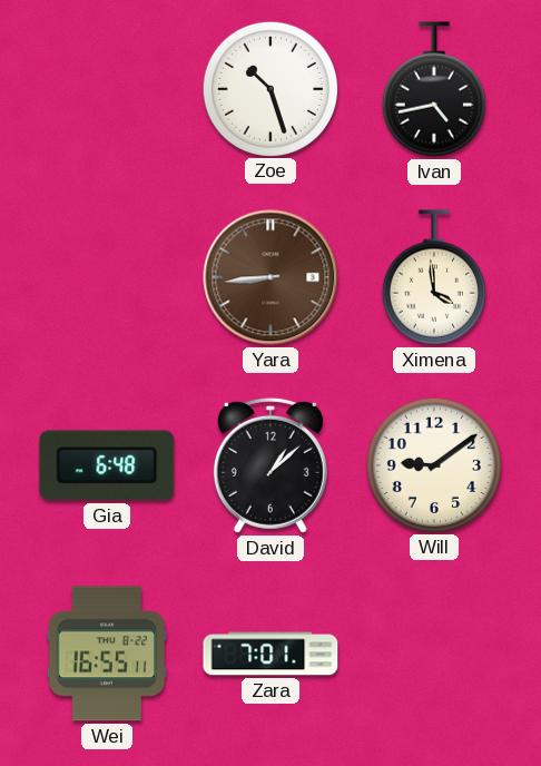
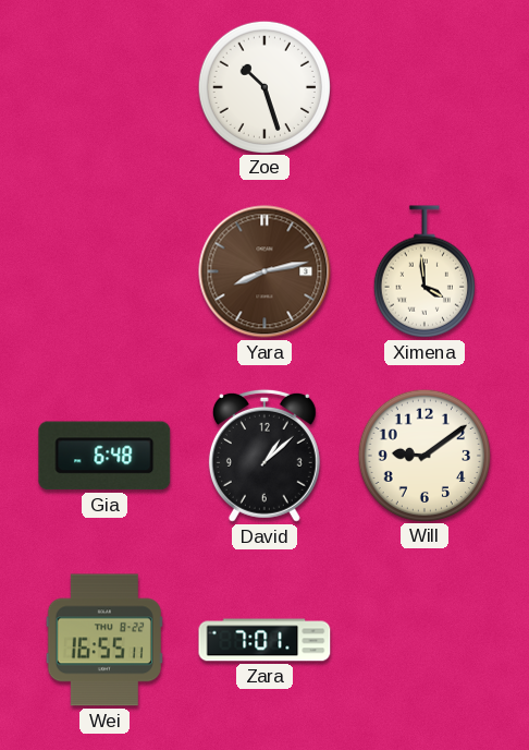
Ivan: 4:43 -> none (434, 89)
Yara: 8:44 -> 8:13 (264, 271)
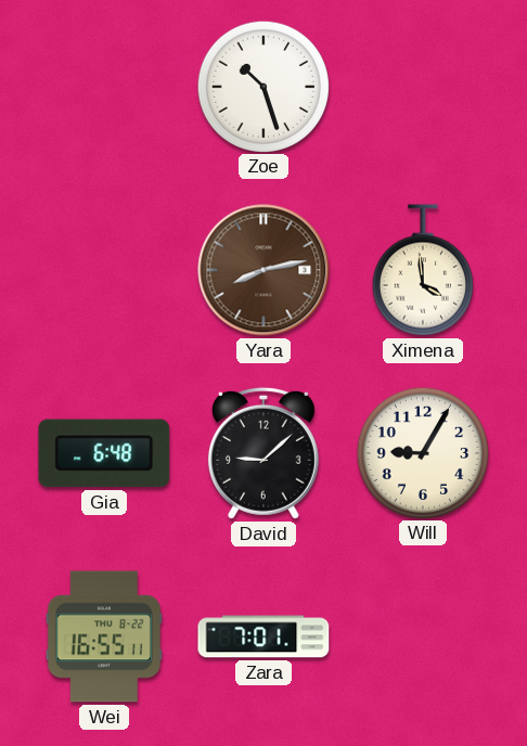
David: 1:08 -> 9:08 (263, 453)
Will: 9:09 -> 9:05 (422, 452)
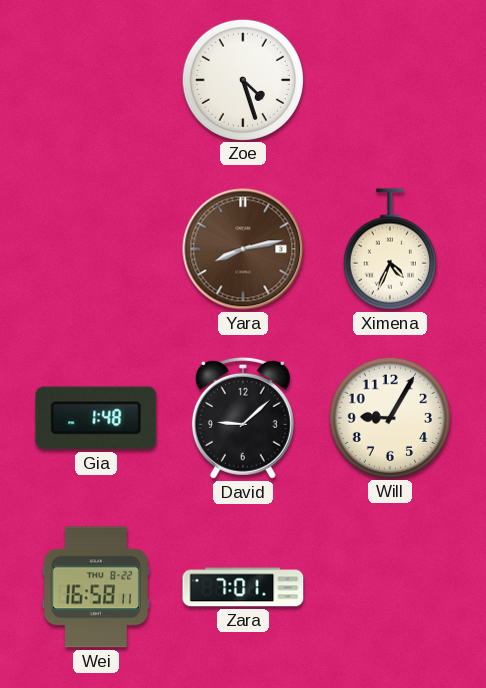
Zoe: 10:27 -> 4:27 (242, 79)
Ximena: 3:59 -> 4:34 (390, 249)
Gia: 6:48 -> 1:48 (96, 418)
Wei: 16:55 -> 16:58 (96, 587)
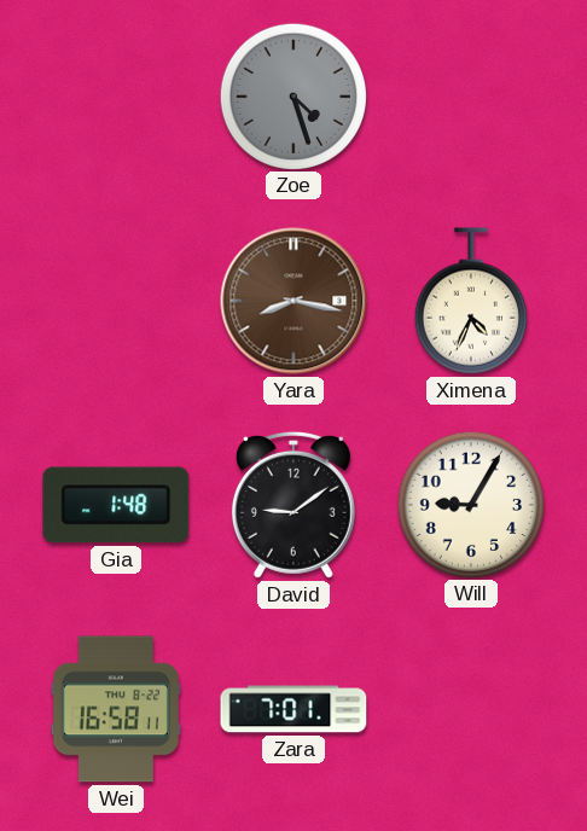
Zoe dial: white -> grey (292, 95)
Yara: 8:13 -> 8:17 (293, 301)
David: 9:08 -> 9:09 (293, 505)
